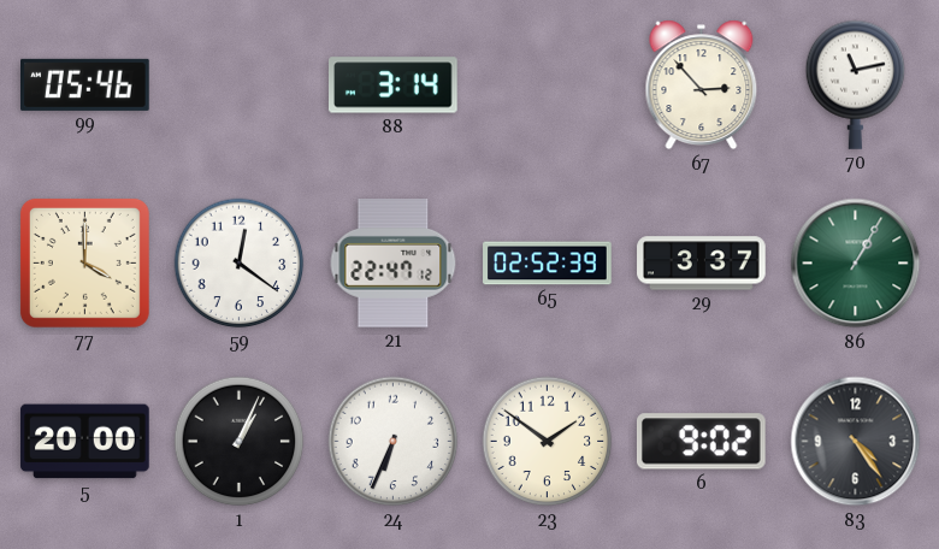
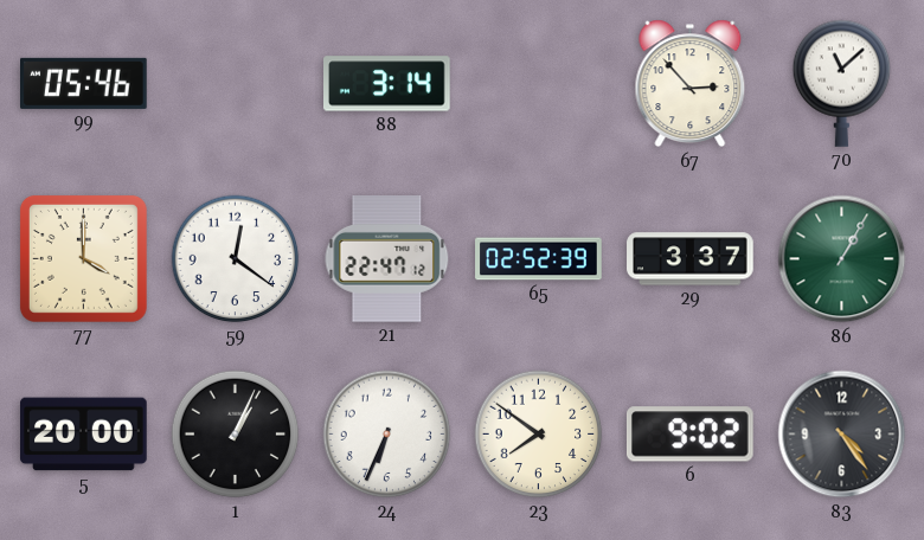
70: 11:13 -> 11:08 (842, 83)
23: 1:51 -> 7:51 (539, 435)
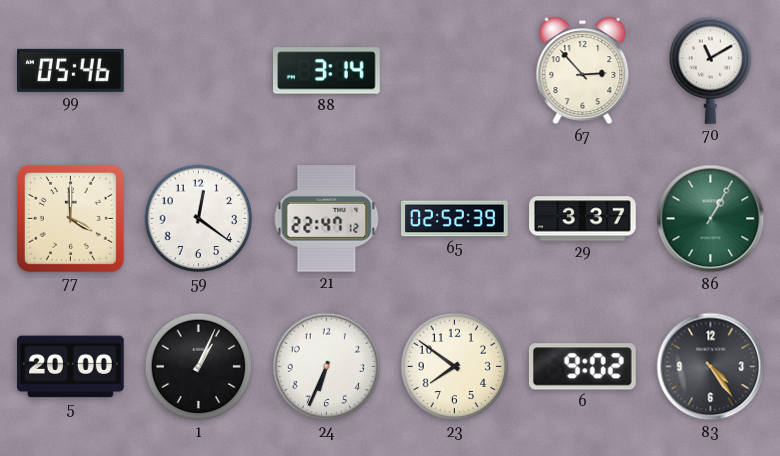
70: 11:08 -> 11:10 (711, 70)
